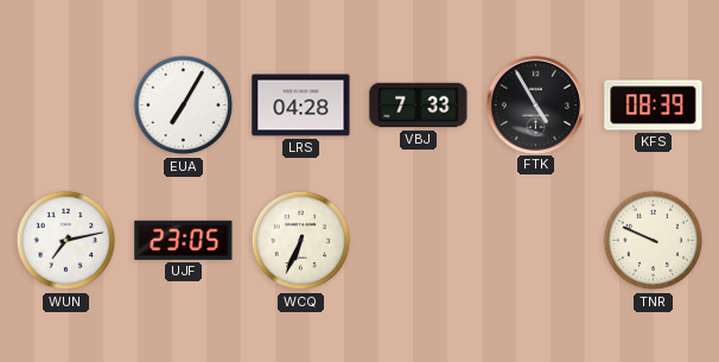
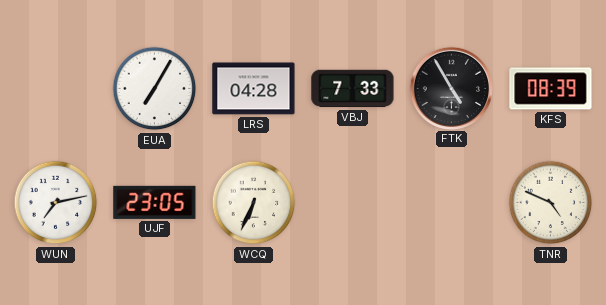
TNR: 9:49 -> 4:49 (551, 203)
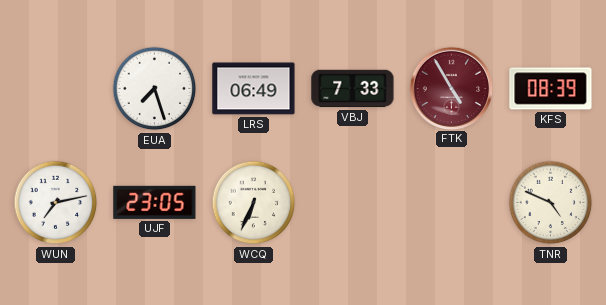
EUA: 7:05 -> 7:27 (155, 89)
LRS: 04:28 -> 06:49 (254, 89)
FTK dial: black -> burgundy (451, 88)
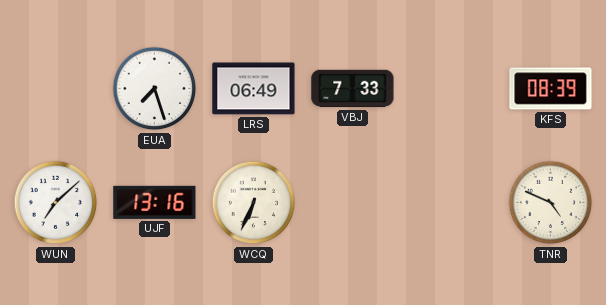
FTK: 4:55 -> none (451, 88)
WUN: 7:13 -> 7:08 (56, 203)
UJF: 23:05 -> 13:16 (155, 202)
